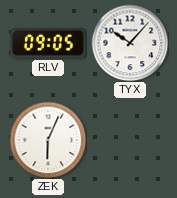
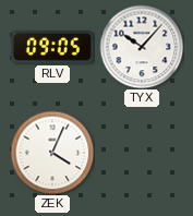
ZEK: 6:04 -> 4:04 (52, 153)
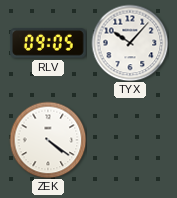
ZEK: 4:04 -> 4:21 (48, 140)
